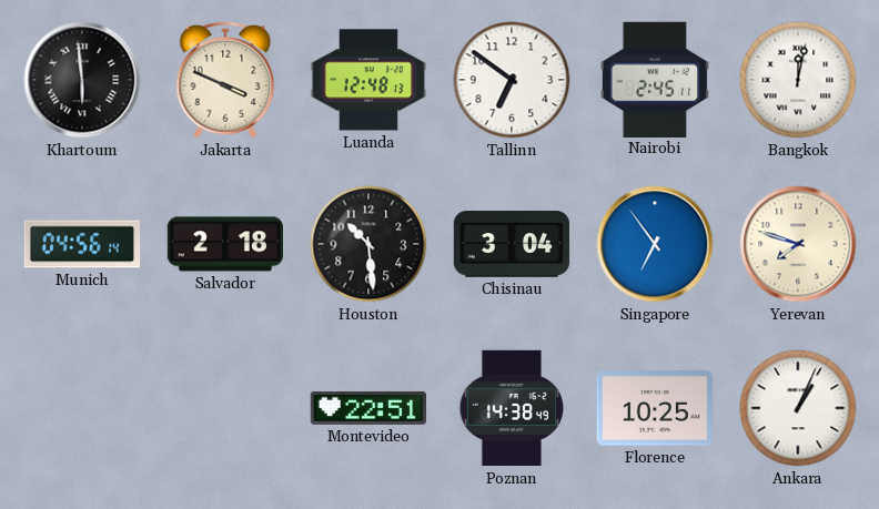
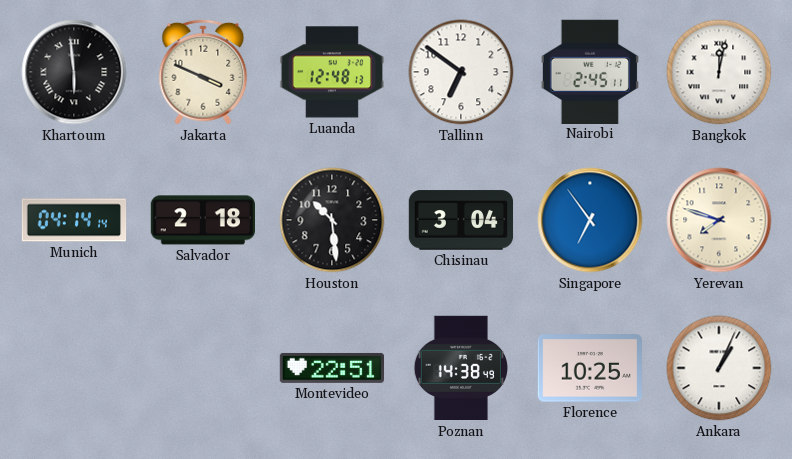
Munich: 04:56 -> 04:14 (74, 220)
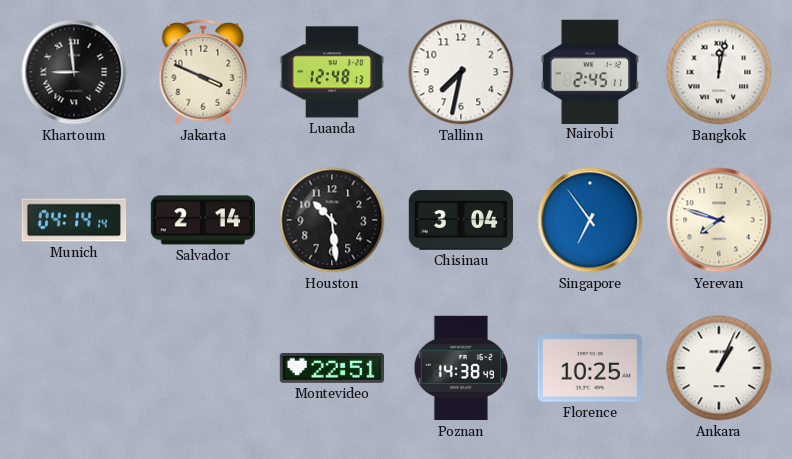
Khartoum: 5:59 -> 8:59 (74, 72)
Tallinn: 6:51 -> 7:32 (461, 72)
Salvador: 2:18 -> 2:14 (202, 220)
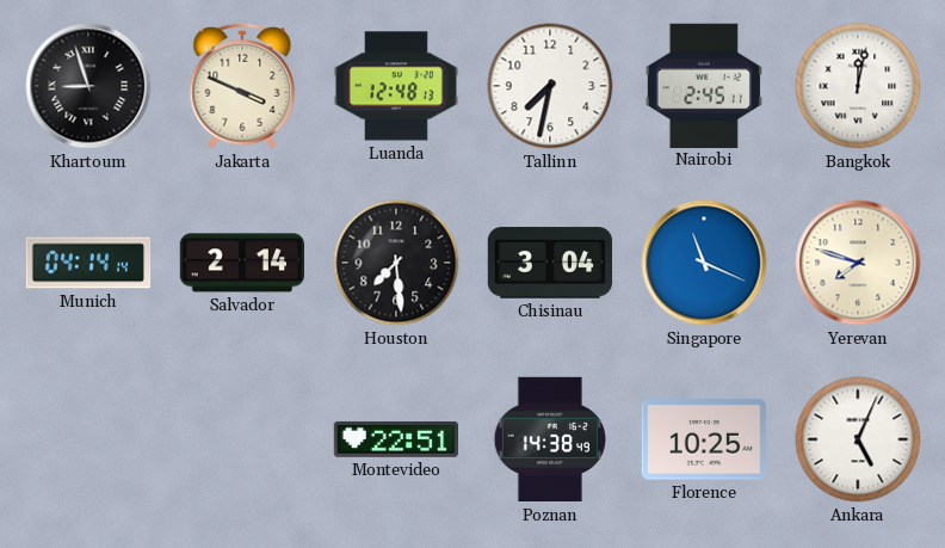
Khartoum: 8:59 -> 8:57 (88, 86)
Houston: 10:29 -> 7:29 (396, 263)
Singapore: 6:54 -> 11:19 (704, 263)
Ankara: 1:04 -> 5:04 (858, 439)
